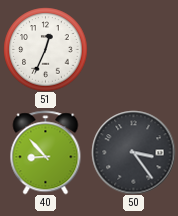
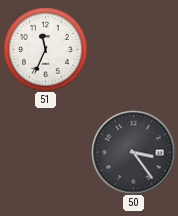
51: 12:34 -> 11:34 (45, 49)
40: 8:53 -> none (46, 152)
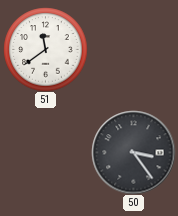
51: 11:34 -> 11:39 (45, 49)
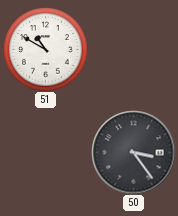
51: 11:39 -> 10:50 (45, 49)
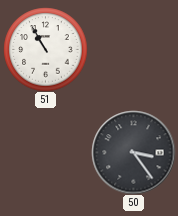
51: 10:50 -> 10:55 (45, 49)
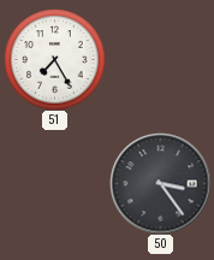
51: 10:55 -> 7:25 (54, 59)
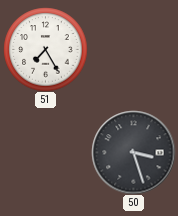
50: 3:24 -> 3:27 (133, 152)
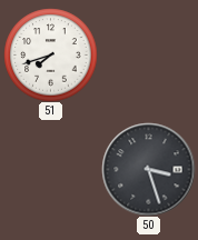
51: 7:25 -> 7:42 (50, 54)
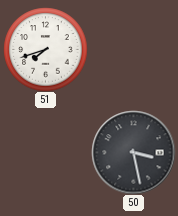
50: 3:27 -> 3:28 (133, 152)
